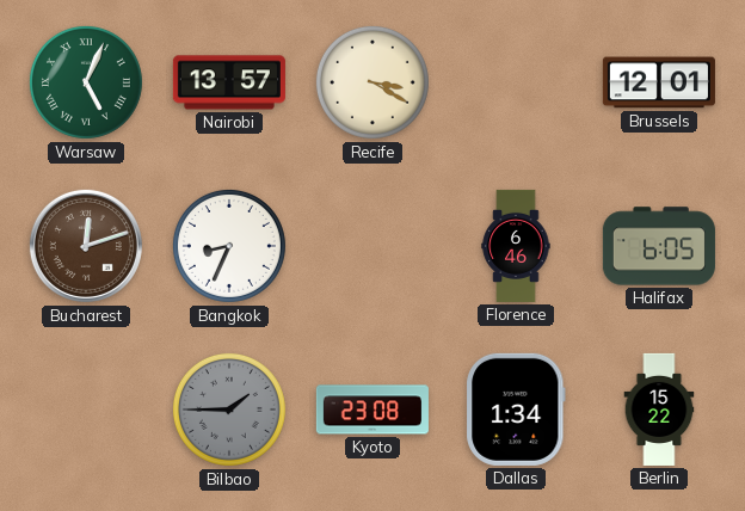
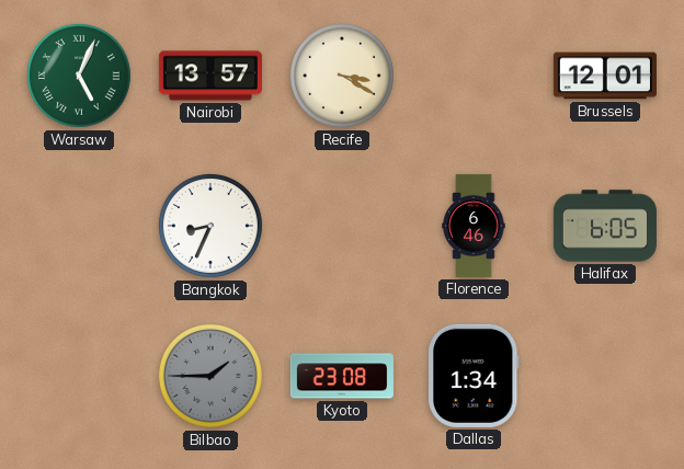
Bucharest: 12:12 -> none (86, 246)
Berlin: 15:22 -> none (659, 410)
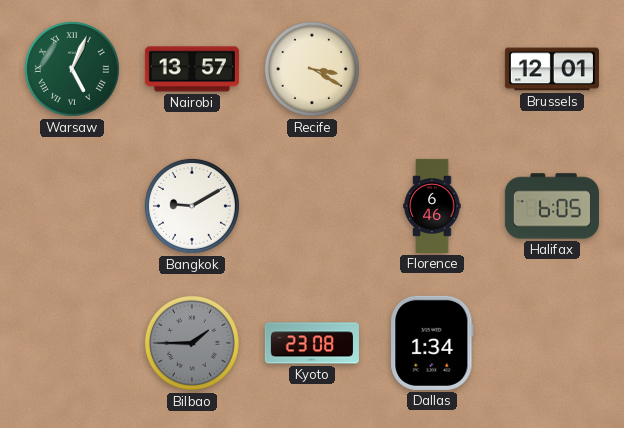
Bangkok: 8:34 -> 9:10 (192, 206)
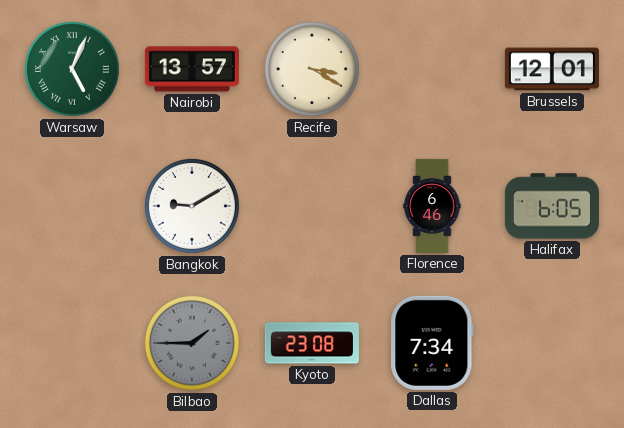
Dallas: 1:34 -> 7:34 (432, 343)
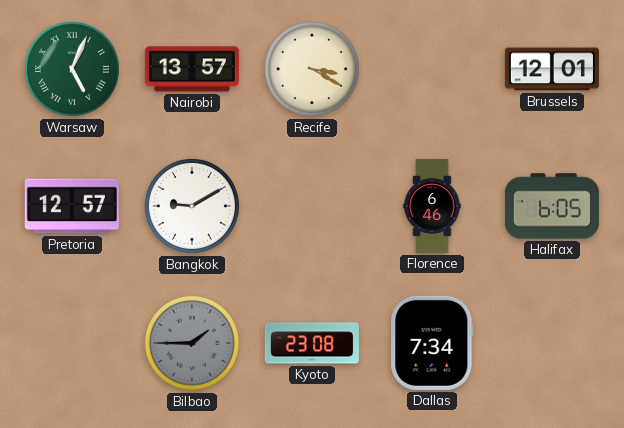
Pretoria: none -> 12:57 (72, 206)
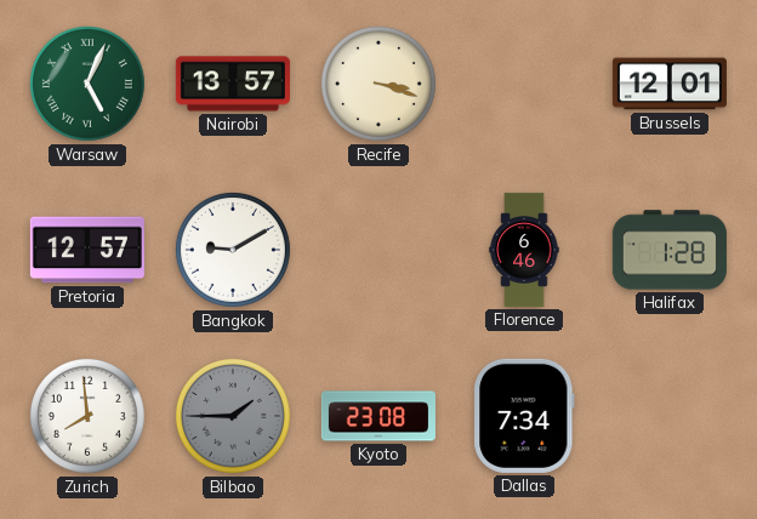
Recife: 3:20 -> 3:18 (378, 84)
Halifax: 6:05 -> 1:28 (670, 250)
Zurich: none -> 7:59 (87, 416)
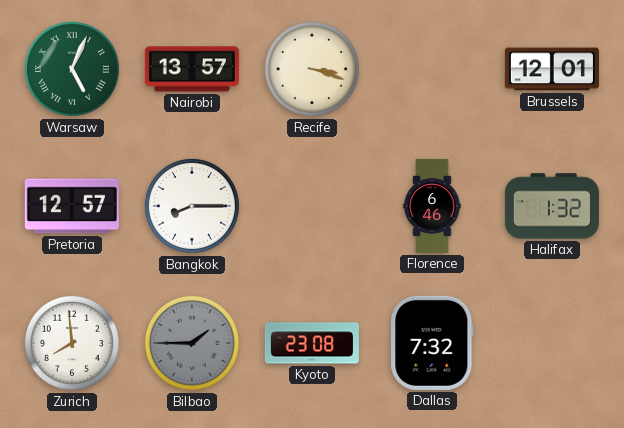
Bangkok: 9:10 -> 8:15 (192, 206)
Halifax: 1:28 -> 1:32 (552, 206)
Dallas: 7:34 -> 7:32 (432, 343)
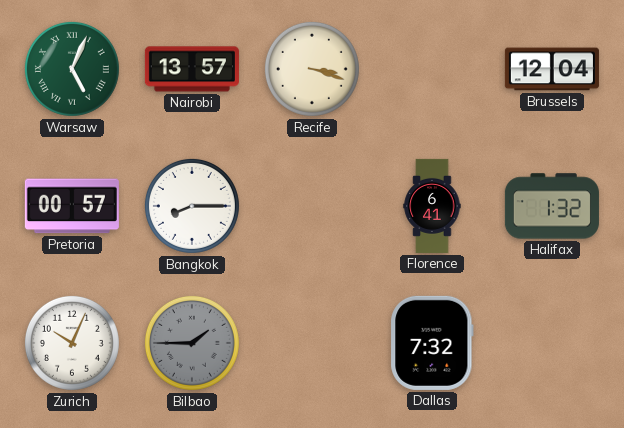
Brussels: 12:01 -> 12:04 (552, 69)
Pretoria: 12:57 -> 00:57 (72, 206)
Florence: 6:46 -> 6:41 (432, 206)
Zurich: 7:59 -> 10:04 (72, 343)
Kyoto: 23:08 -> none (312, 343)
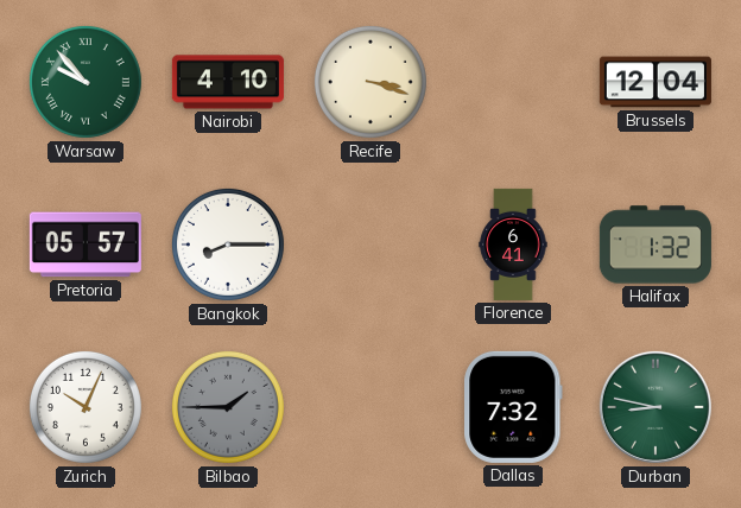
Warsaw: 5:04 -> 9:53 (85, 82)
Nairobi: 13:57 -> 4:10 (228, 82)
Pretoria: 00:57 -> 05:57 (85, 245)
Durban: none -> 8:47 (655, 407)
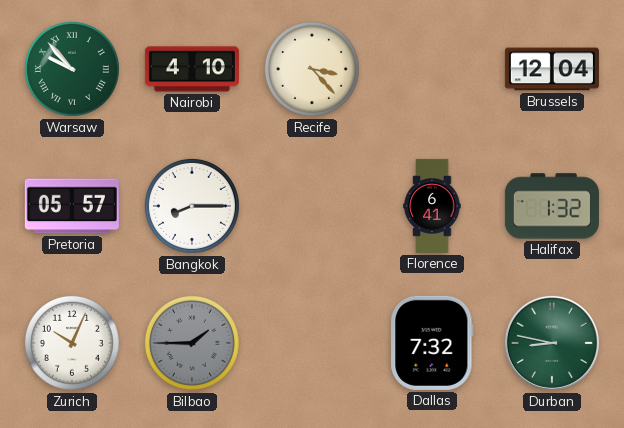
Recife: 3:18 -> 3:23 (312, 69)
